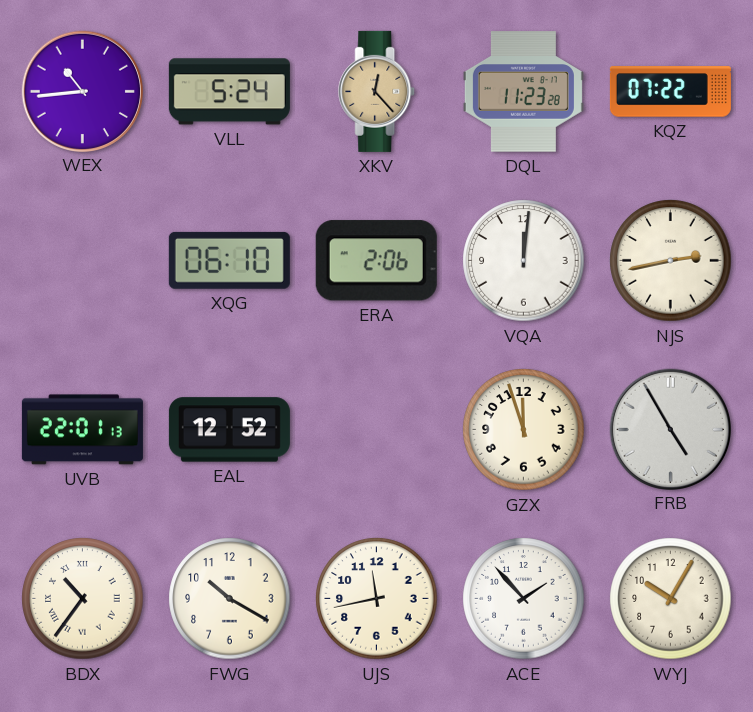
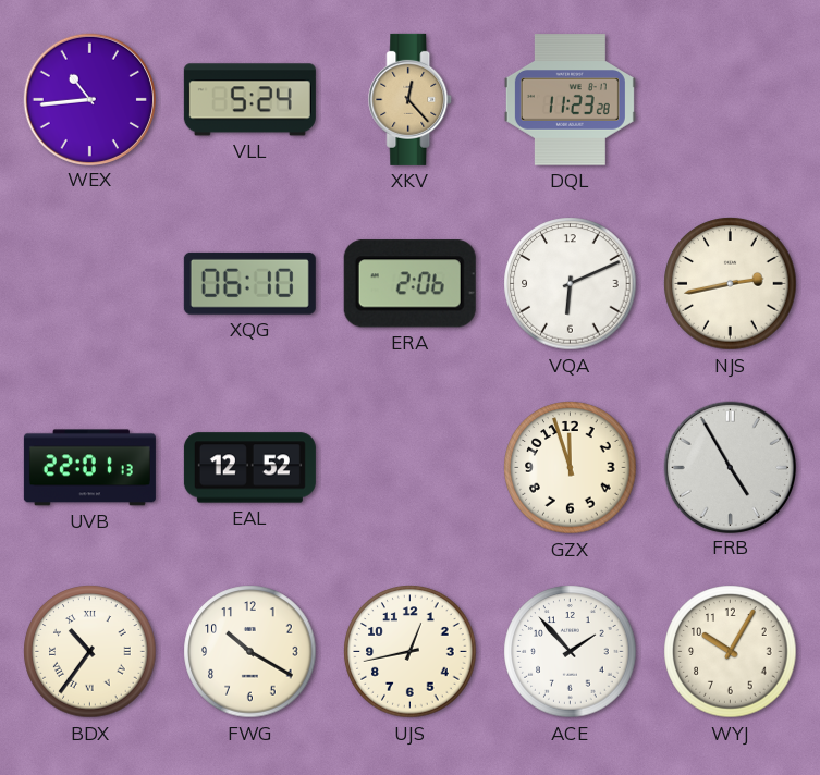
KQZ: 07:22 -> none (670, 92)
VQA: 12:01 -> 6:11 (571, 284)
UJS: 11:43 -> 12:43 (411, 652)
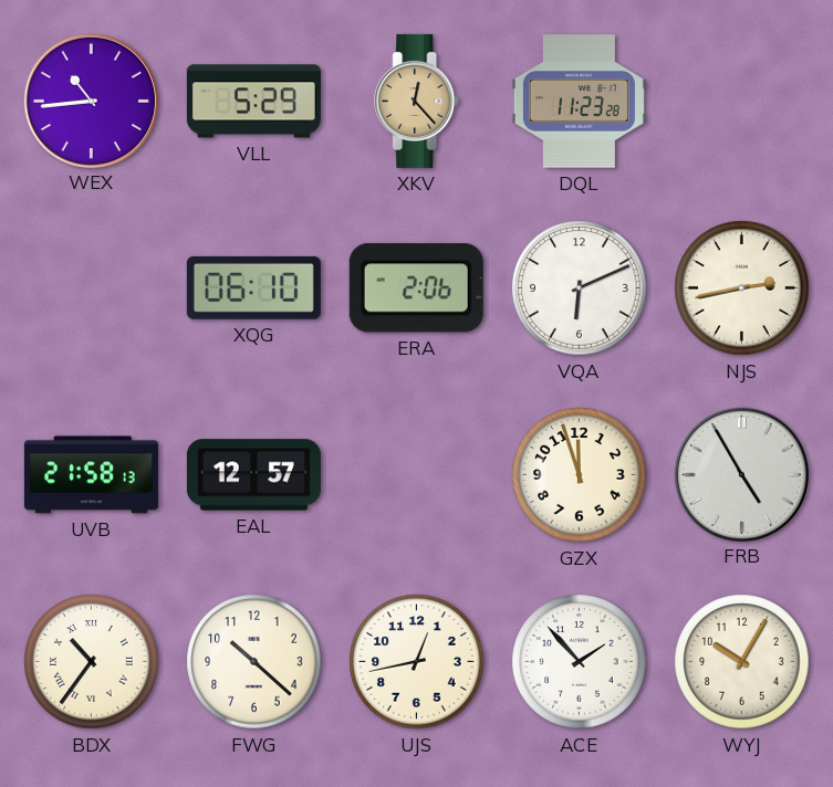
VLL: 5:24 -> 5:29 (253, 102)
UVB: 22:01 -> 21:58 (91, 475)
EAL: 12:52 -> 12:57 (253, 475)
FWG: 10:20 -> 10:22 (254, 662)
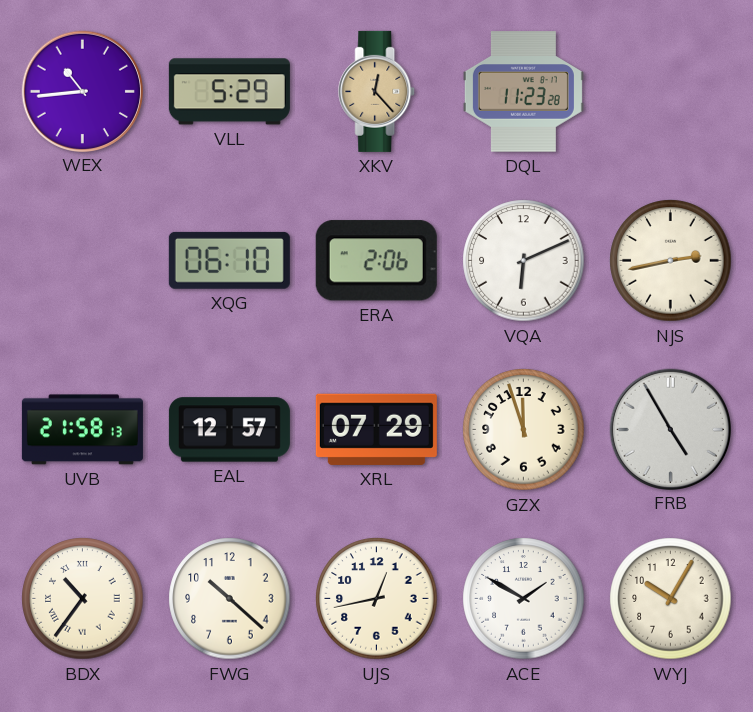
XRL: none -> 07:29 (376, 429)
ACE: 1:53 -> 1:50 (524, 599)
